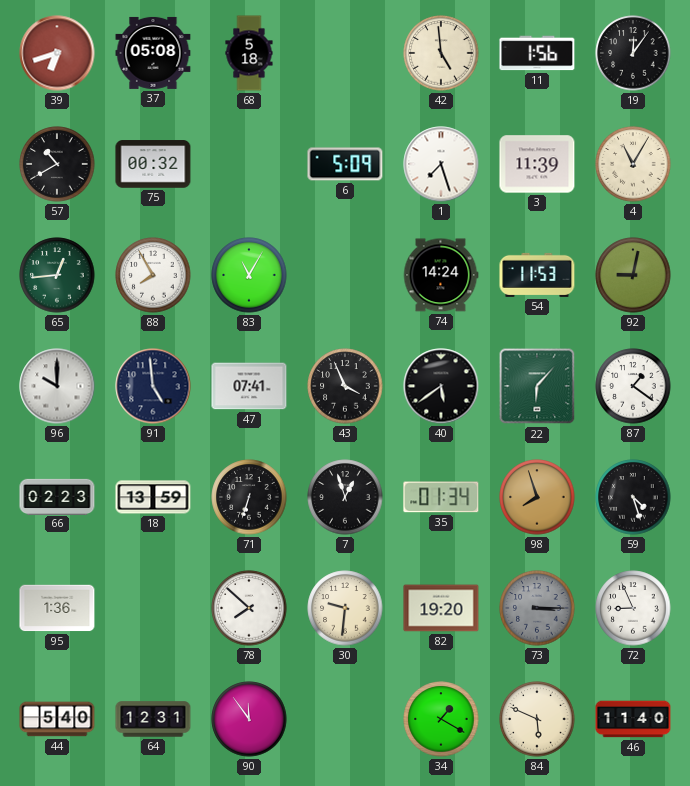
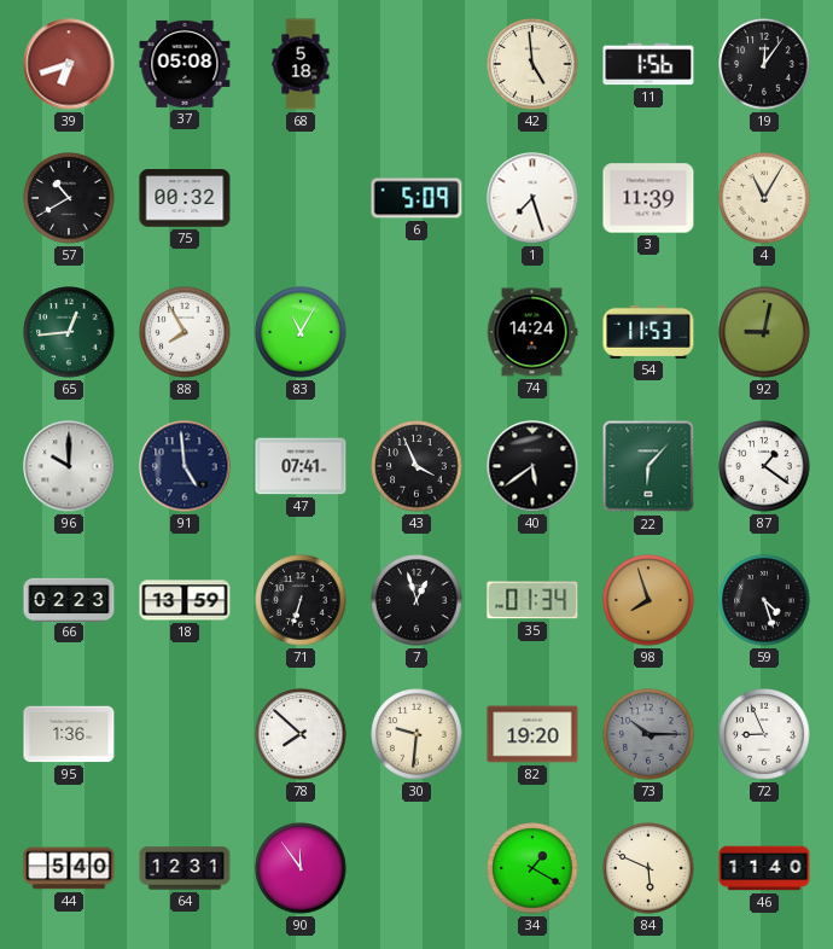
73: 3:15 -> 10:15 (648, 734)
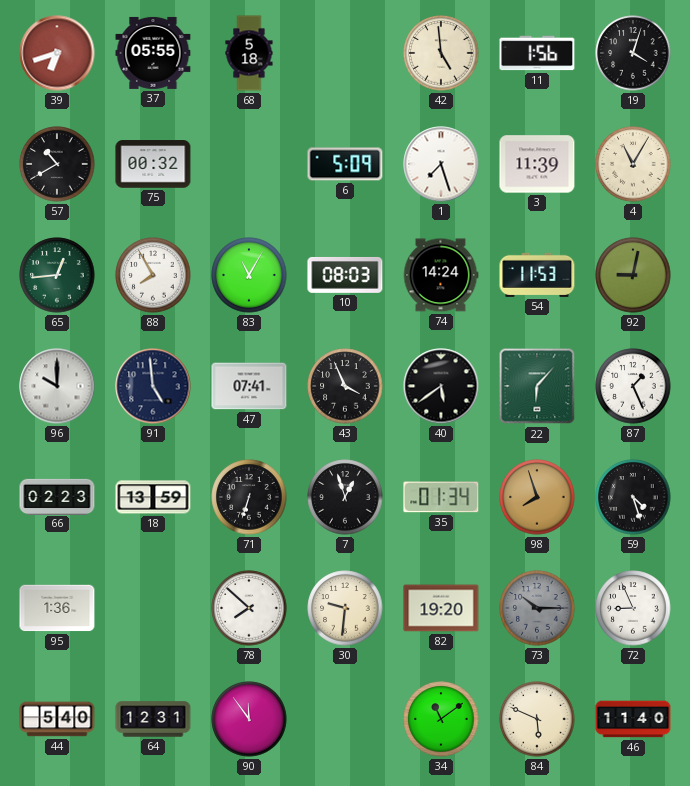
37: 05:08 -> 05:55 (153, 53)
19: 12:06 -> 4:03 (633, 53)
10: none -> 08:03 (345, 275)
87: 1:21 -> 1:26 (633, 386)
34: 1:20 -> 11:09 (441, 719)
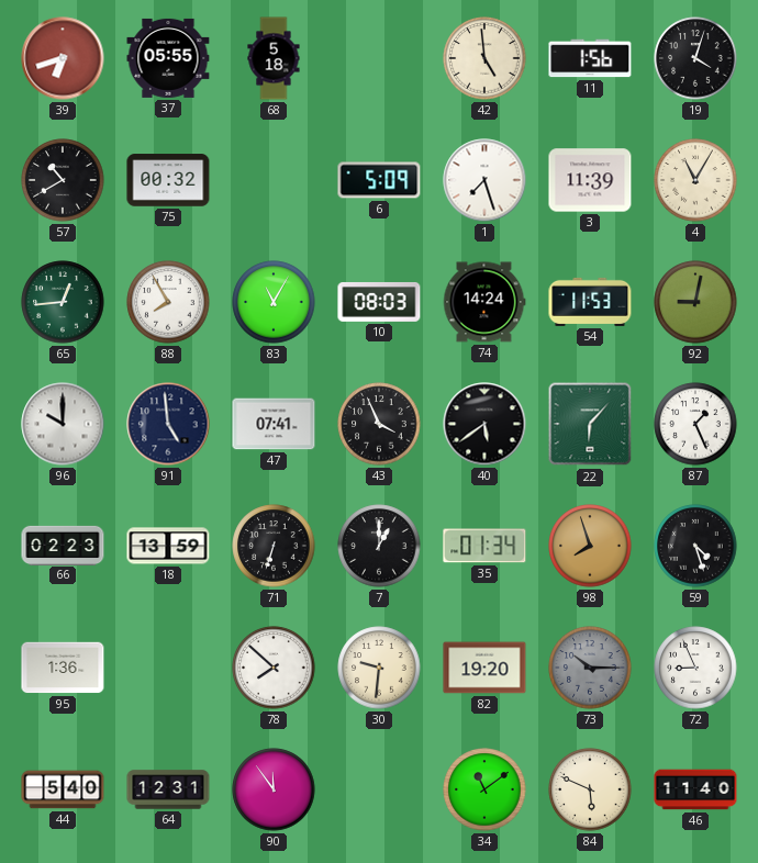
7: 12:57 -> 1:00 (379, 546)
